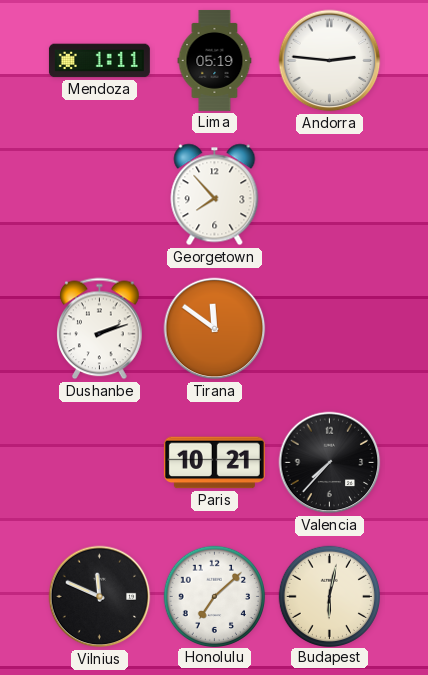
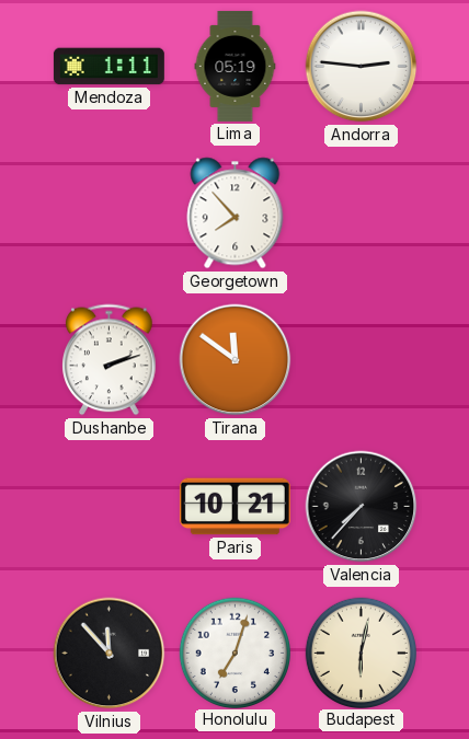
Vilnius: 11:49 -> 11:53 (110, 654)
Honolulu: 7:08 -> 7:03 (234, 653)
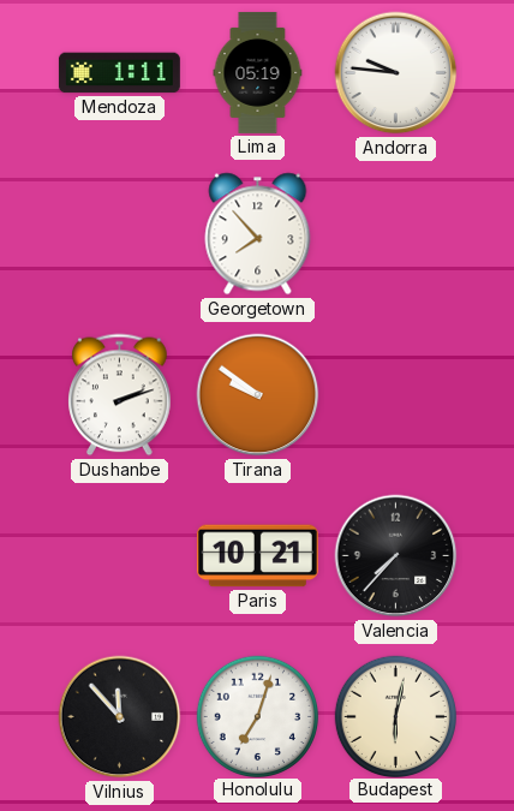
Andorra: 2:46 -> 9:46 (396, 73)
Tirana: 11:51 -> 9:51 (258, 395)
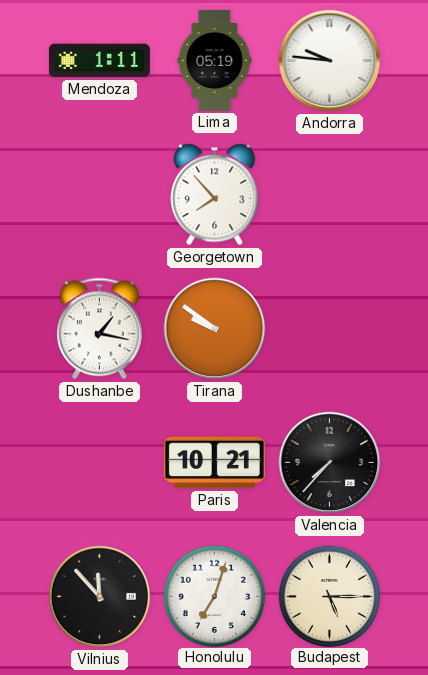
Dushanbe: 2:12 -> 1:17 (100, 329)
Budapest: 6:02 -> 5:15 (329, 596)
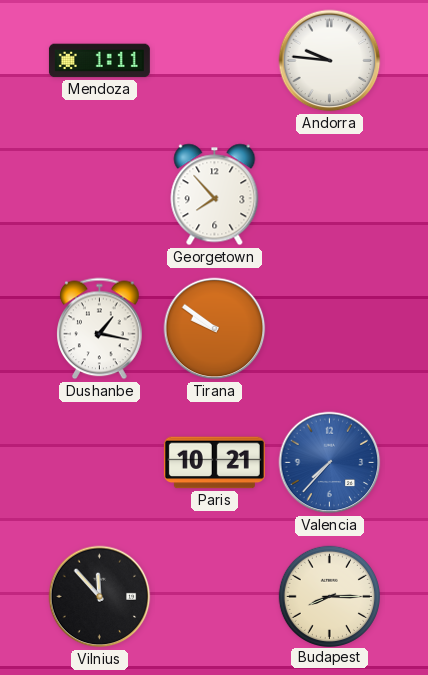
Lima: 05:19 -> none (215, 60)
Valencia dial: black -> blue (330, 463)
Honolulu: 7:03 -> none (214, 596)
Budapest: 5:15 -> 8:15 (329, 596)
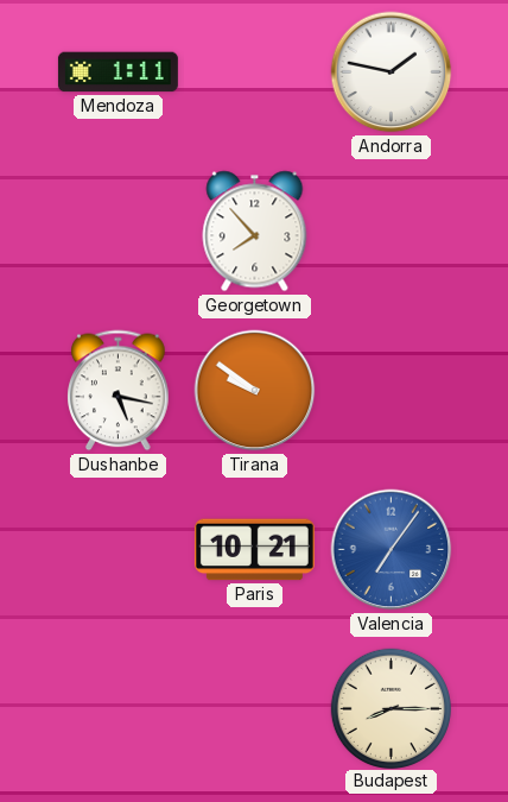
Andorra: 9:46 -> 1:47 (392, 72)
Dushanbe: 1:17 -> 5:17 (119, 391)
Valencia: 7:37 -> 7:06 (392, 550)
Vilnius: 11:53 -> none (100, 597)
